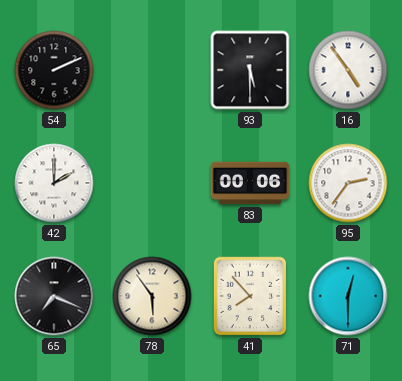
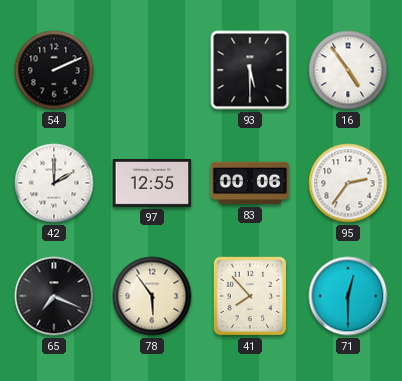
97: none -> 12:55 (152, 184)
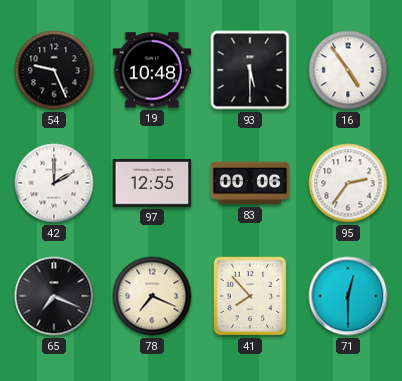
54: 2:11 -> 9:26 (54, 70)
19: none -> 10:48 (152, 70)
78: 5:54 -> 7:19 (152, 296)
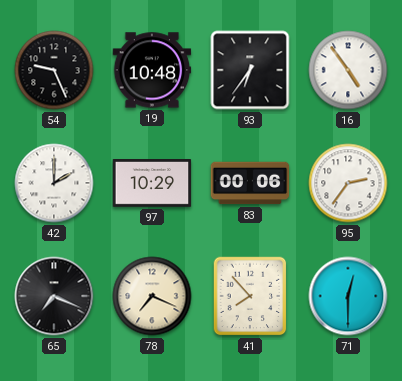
93: 5:30 -> 6:36 (250, 70)
97: 12:55 -> 10:29 (152, 184)
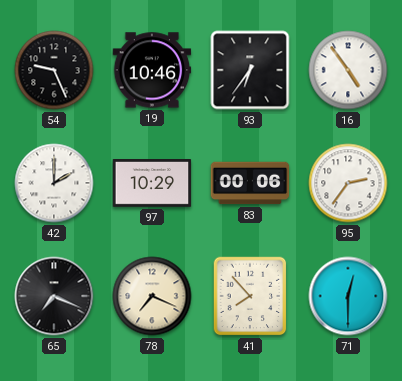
19: 10:48 -> 10:46 (152, 70)
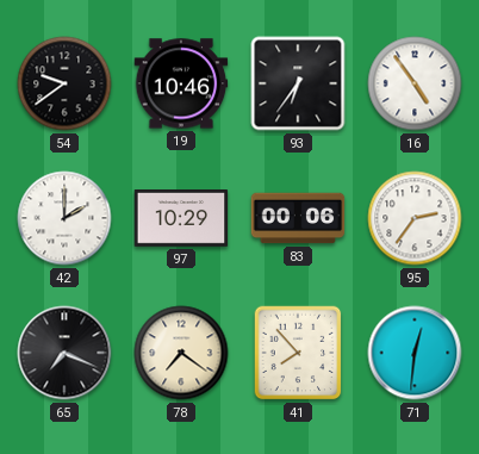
54: 9:26 -> 9:39 (64, 83)
78: 7:19 -> 7:21 (181, 353)
71: 12:30 -> 12:31 (415, 353)
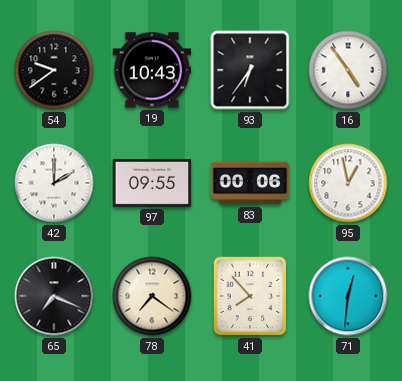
19: 10:46 -> 10:43 (152, 70)
97: 10:29 -> 09:55 (152, 184)
95: 2:36 -> 12:58 (348, 183)
